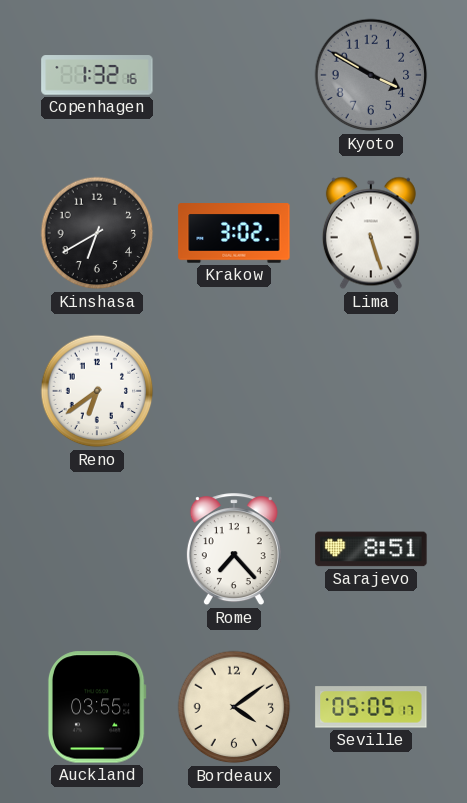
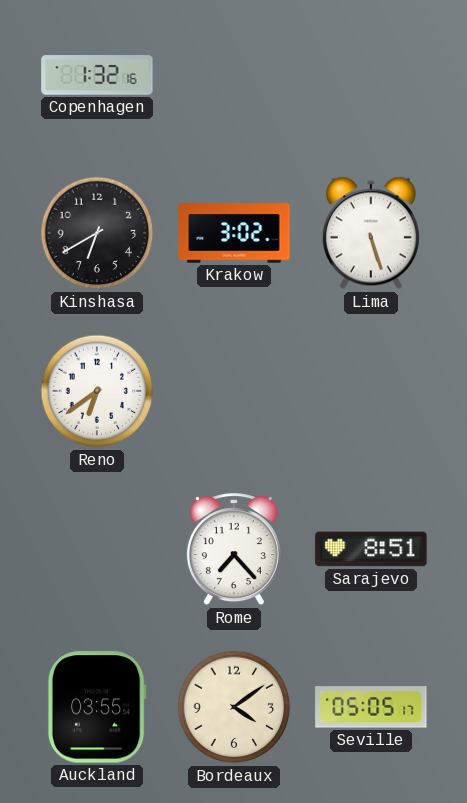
Kyoto: 3:50 -> none (371, 75)
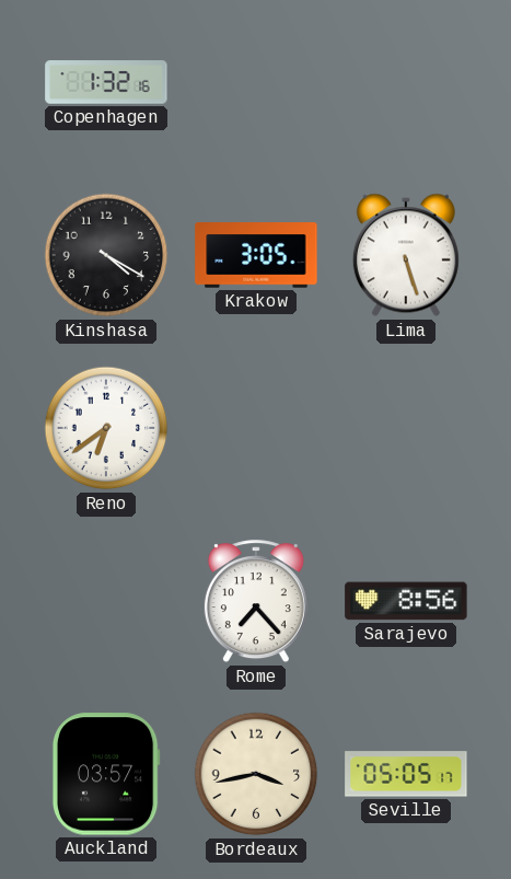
Kinshasa: 6:40 -> 4:20 (106, 255)
Krakow: 3:02 -> 3:05 (256, 255)
Sarajevo: 8:51 -> 8:56 (406, 601)
Auckland: 03:55 -> 03:57 (106, 774)
Bordeaux: 4:09 -> 3:43 (256, 774)
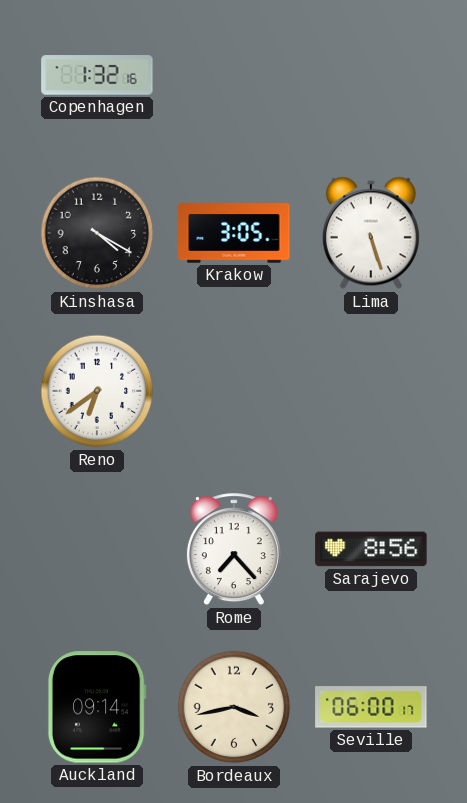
Auckland: 03:57 -> 09:14 (97, 707)
Seville: 05:05 -> 06:00 (371, 707)
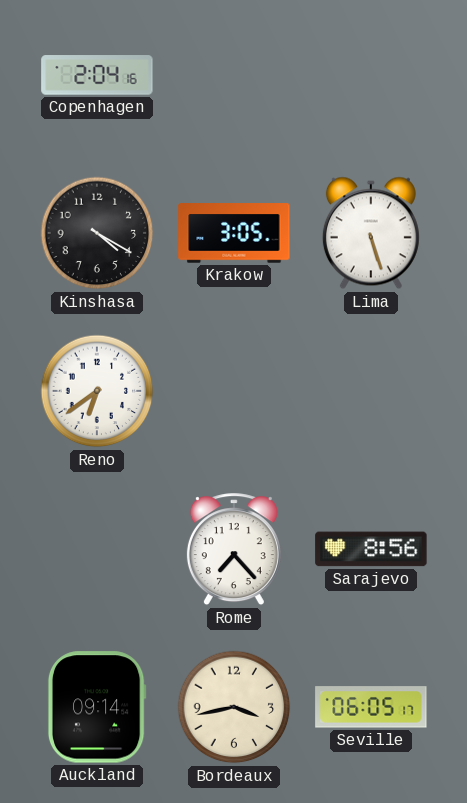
Copenhagen: 1:32 -> 2:04 (97, 75)
Seville: 06:00 -> 06:05 (371, 707)
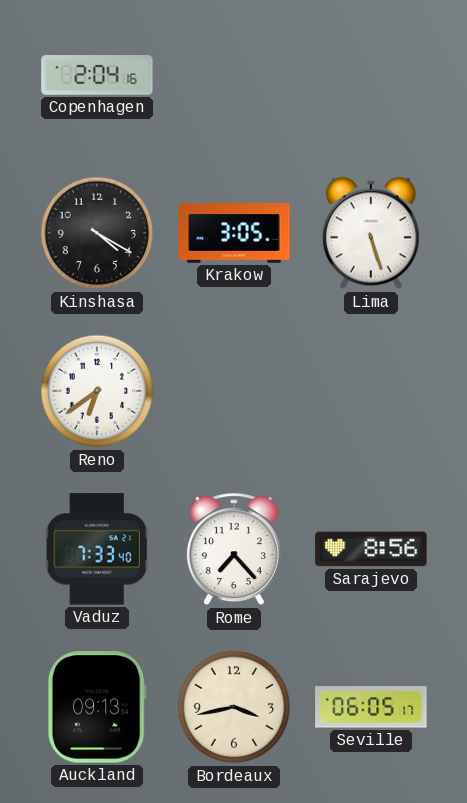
Vaduz: none -> 7:33 (97, 549)
Auckland: 09:14 -> 09:13 (97, 707)
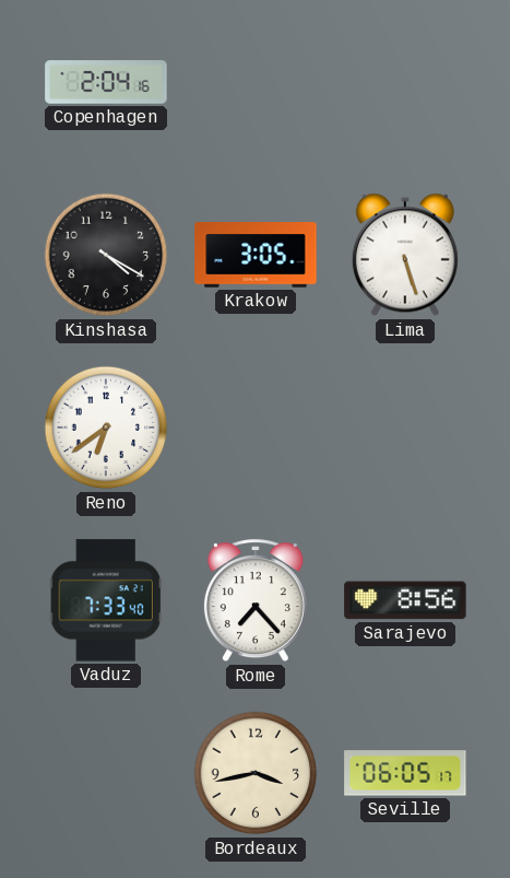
Auckland: 09:13 -> none (97, 707)
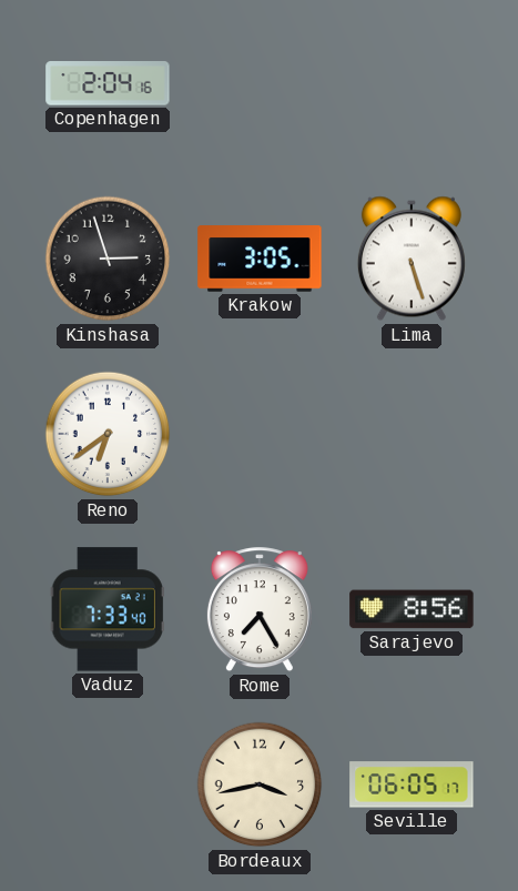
Kinshasa: 4:20 -> 2:57 (108, 259)
Rome: 7:23 -> 7:25 (260, 610)
